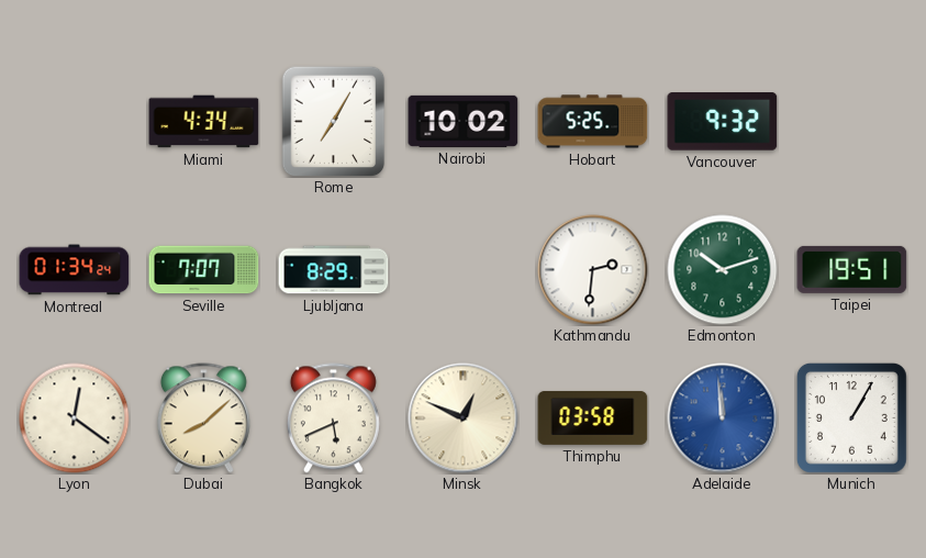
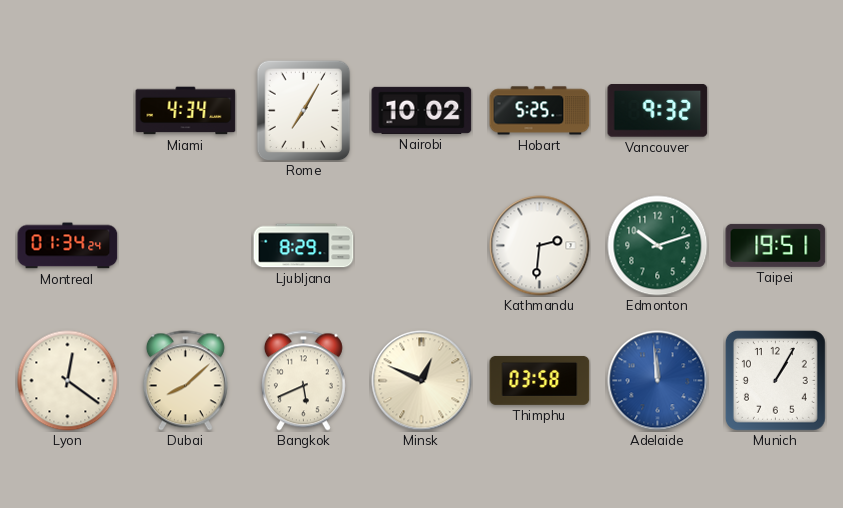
Seville: 7:07 -> none (204, 270)
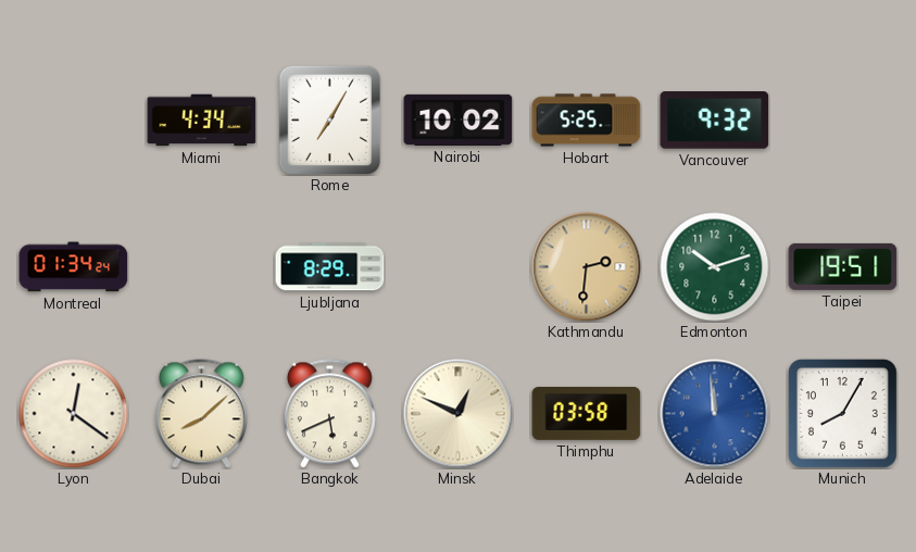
Kathmandu dial: white -> champagne (587, 267)
Munich: 1:05 -> 8:05 (842, 413)
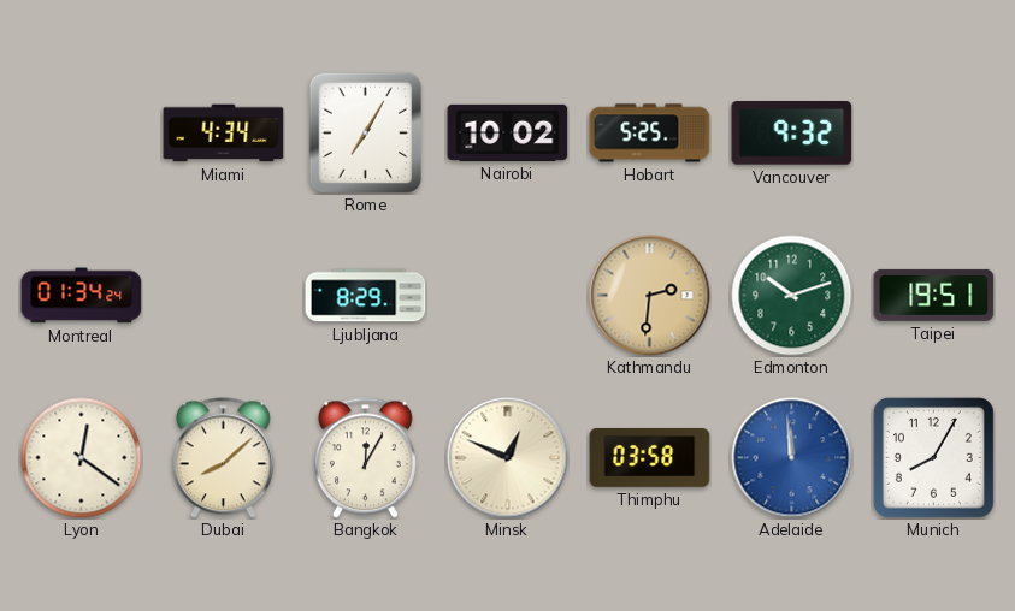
Bangkok: 5:41 -> 12:05 (365, 458)
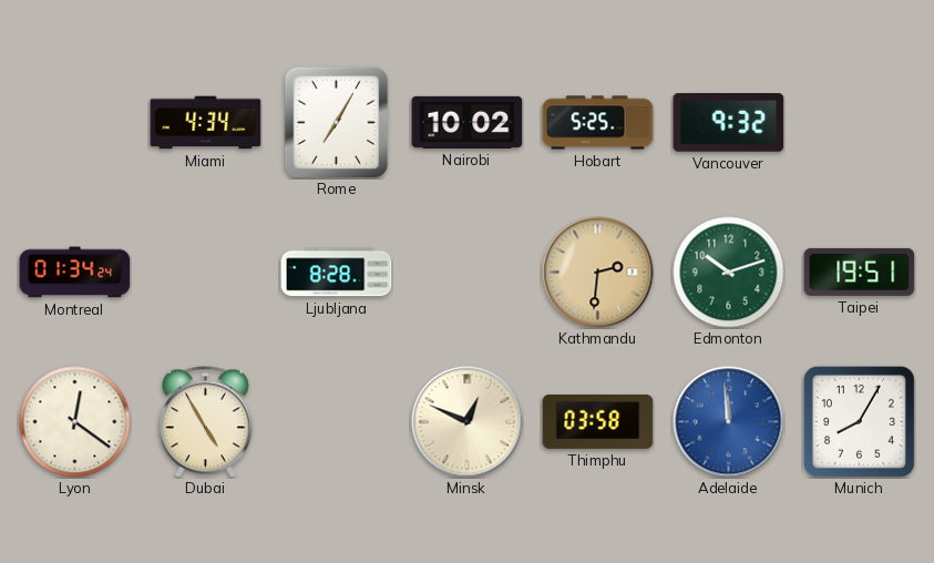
Ljubljana: 8:29 -> 8:28 (337, 273)
Dubai: 8:08 -> 4:55 (205, 422)
Bangkok: 12:05 -> none (365, 458)
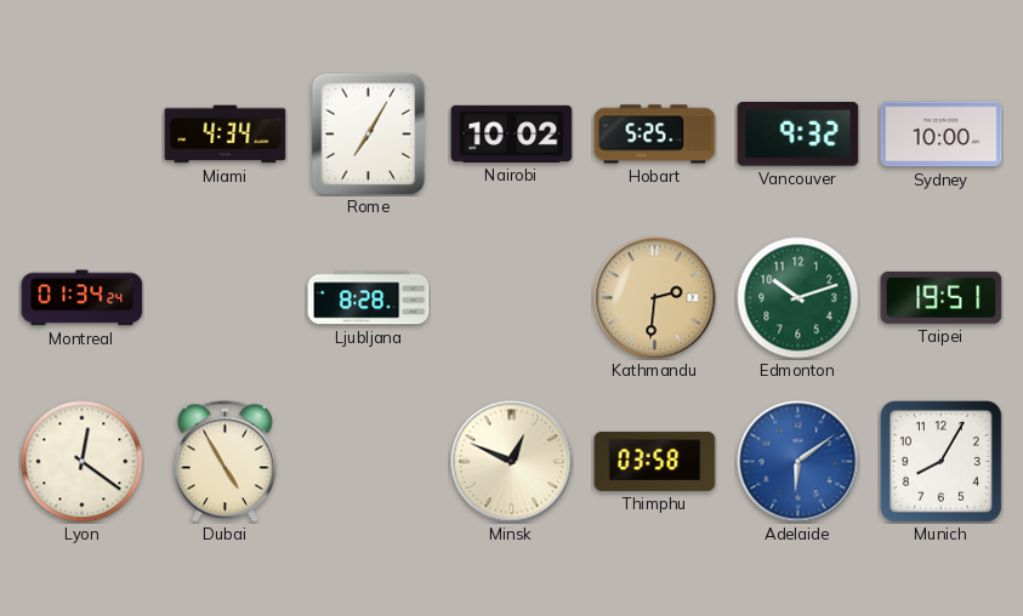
Sydney: none -> 10:00 (942, 135)
Adelaide: 11:59 -> 6:09 (798, 462)
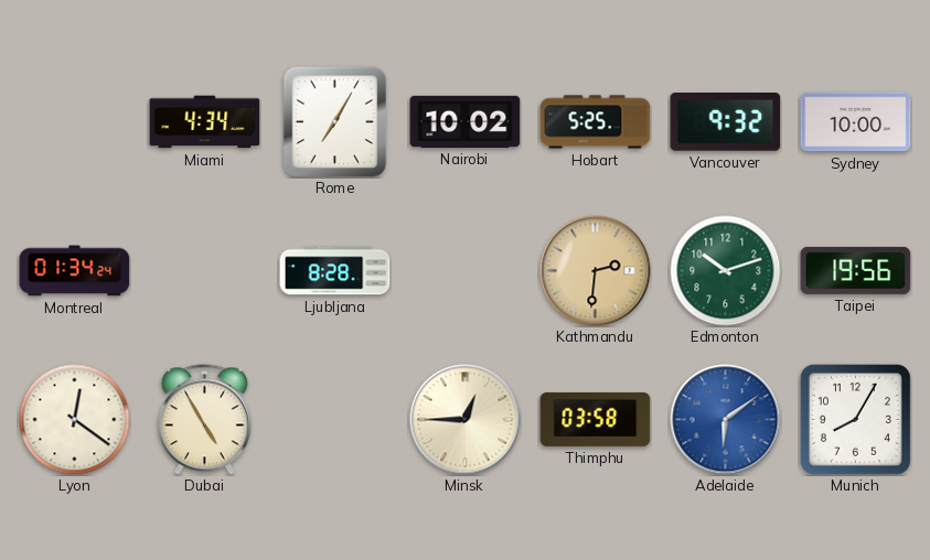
Taipei: 19:51 -> 19:56 (856, 270)
Minsk: 12:49 -> 12:45 (466, 420)
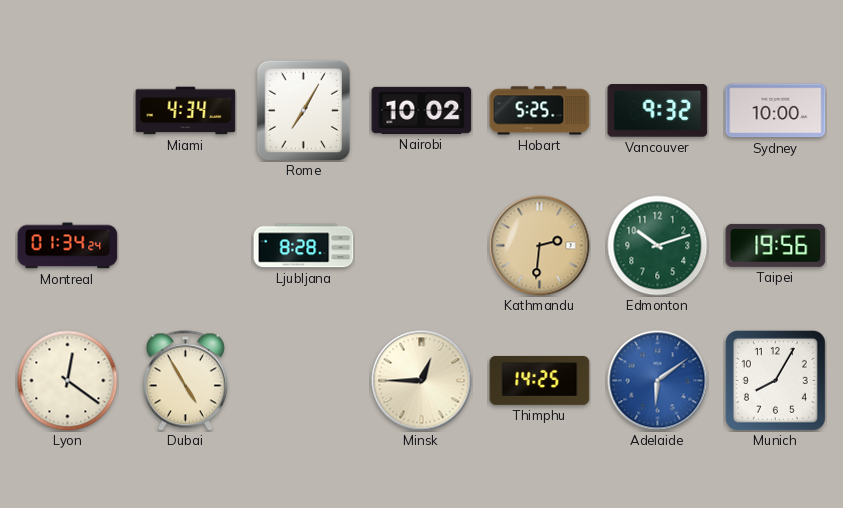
Thimphu: 03:58 -> 14:25 (540, 380)
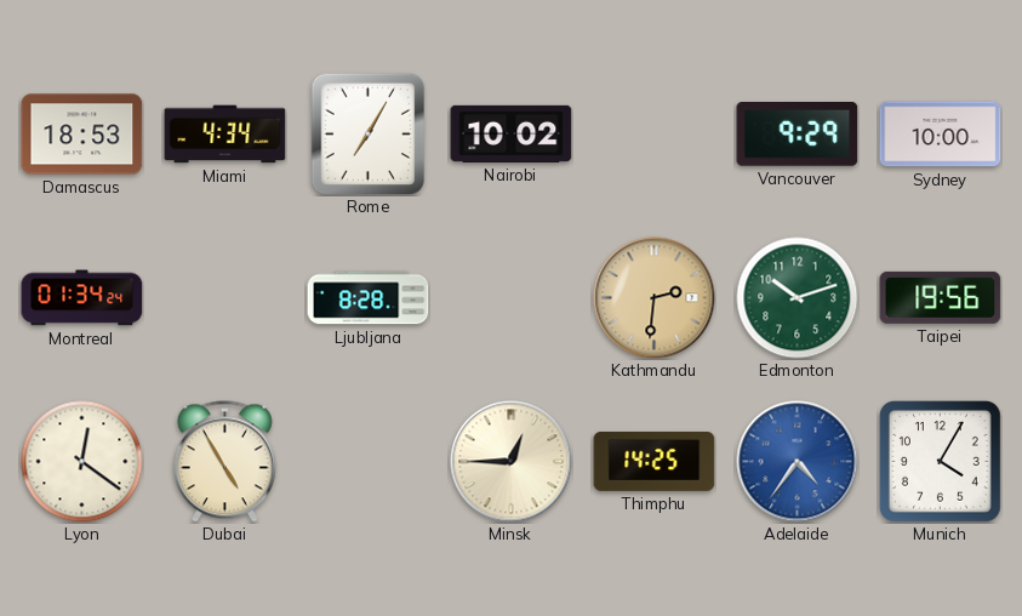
Damascus: none -> 18:53 (82, 135)
Hobart: 5:25 -> none (540, 111)
Vancouver: 9:32 -> 9:29 (798, 135)
Adelaide: 6:09 -> 4:36 (798, 462)
Munich: 8:05 -> 4:05 (940, 461)
